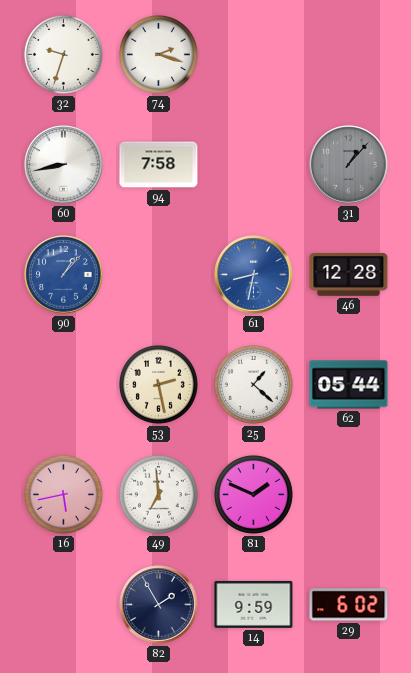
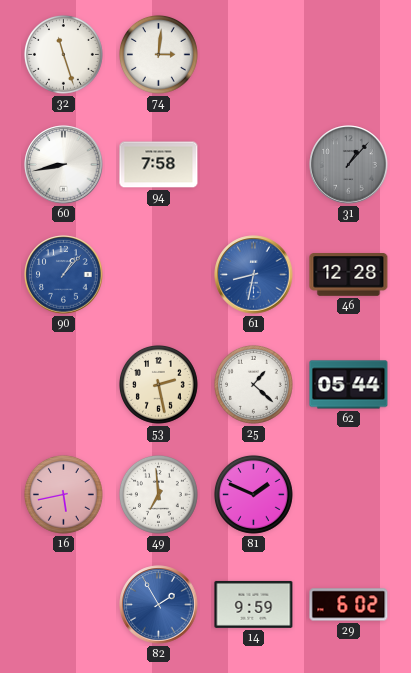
32: 9:33 -> 11:27 (63, 54)
74: 2:18 -> 3:01 (158, 54)
82 dial: navy -> blue (159, 605)
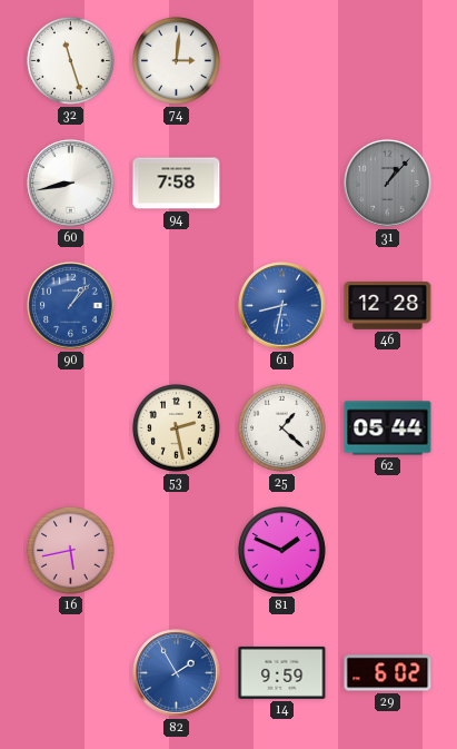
49: 6:59 -> none (158, 494)
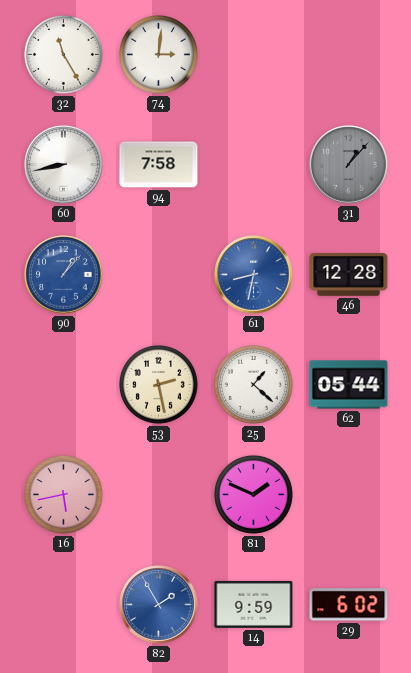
32: 11:27 -> 11:25 (63, 54)
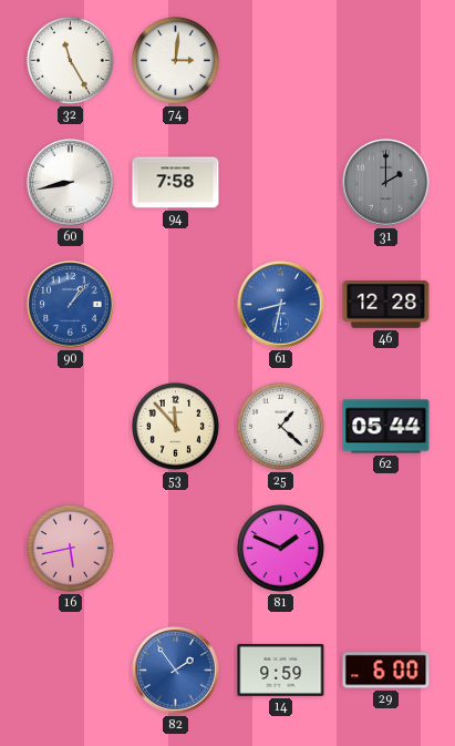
31: 1:07 -> 2:00 (386, 183)
53: 2:28 -> 11:53 (175, 426)
82: 1:55 -> 1:54 (176, 671)
29: 6:02 -> 6:00 (386, 671)
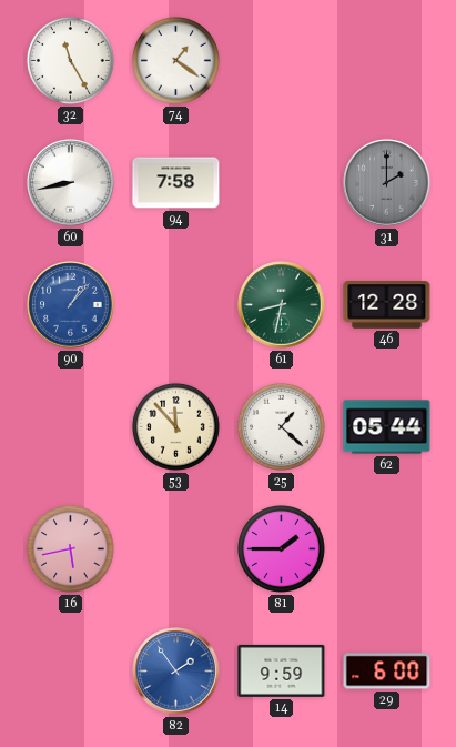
74: 3:01 -> 1:21 (175, 60)
61 dial: blue -> green (282, 305)
81: 1:49 -> 1:45 (281, 548)
